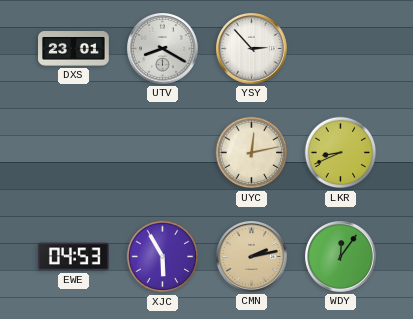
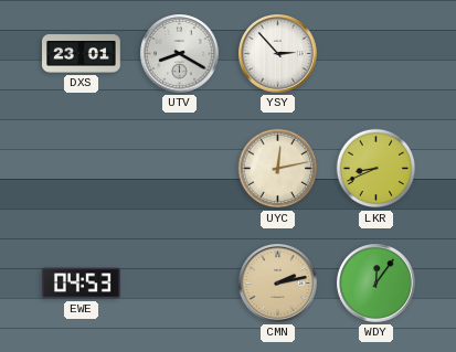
XJC: 5:55 -> none (163, 257)
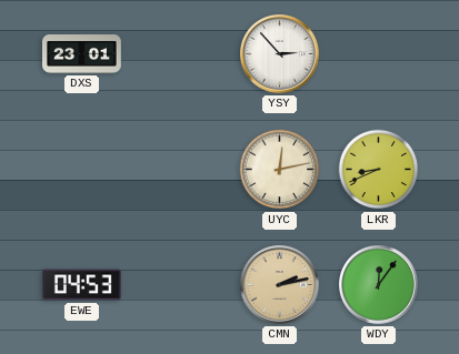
UTV: 8:20 -> none (180, 54)
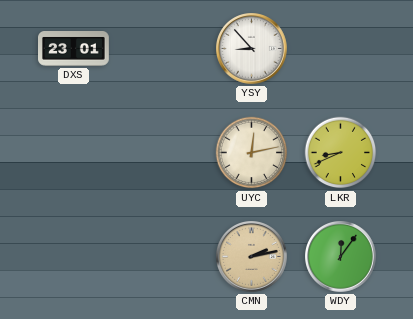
YSY: 2:53 -> 8:53 (252, 49)
EWE: 04:53 -> none (82, 285)
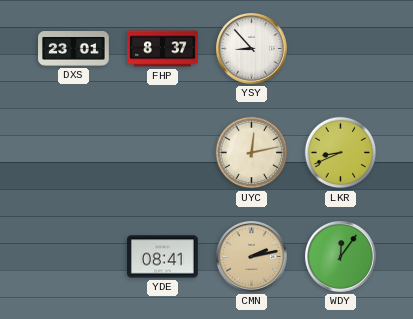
FHP: none -> 8:37 (163, 49)
YDE: none -> 08:41 (163, 257)
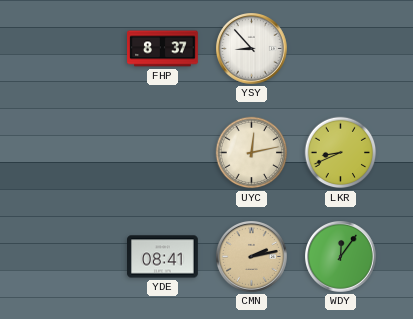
DXS: 23:01 -> none (74, 49)
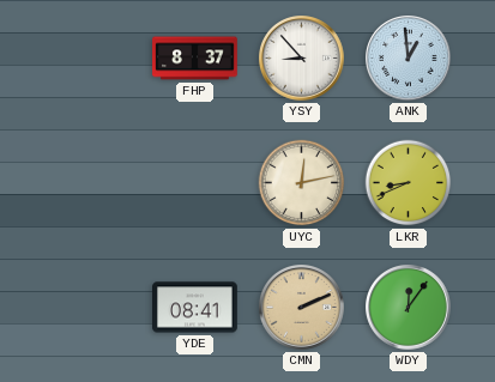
ANK: none -> 12:59 (409, 59)
CMN: 2:13 -> 2:11 (302, 308)
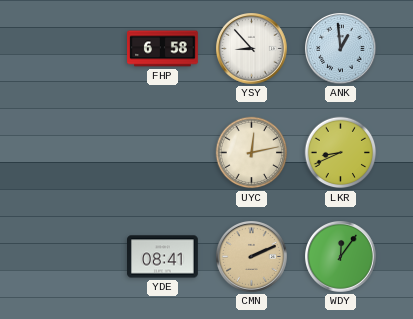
FHP: 8:37 -> 6:58 (163, 49)
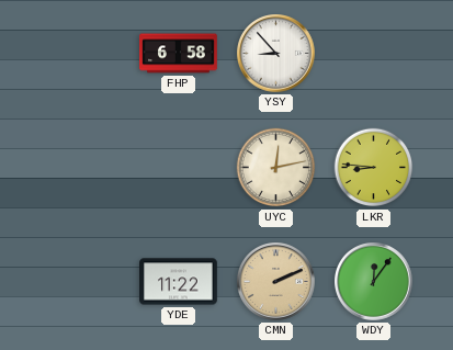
ANK: 12:59 -> none (341, 49)
LKR: 8:41 -> 8:46 (374, 168)
YDE: 08:41 -> 11:22 (179, 282)
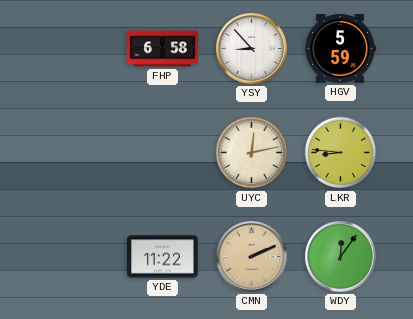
HGV: none -> 5:59 (340, 49)
